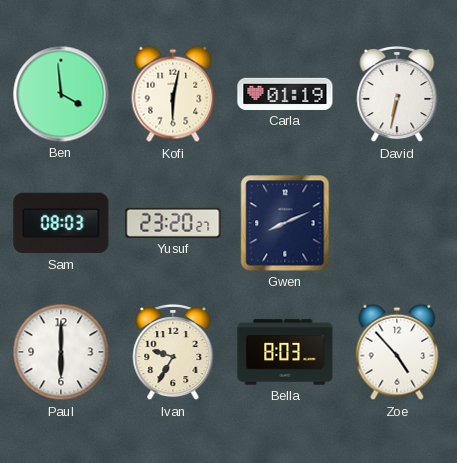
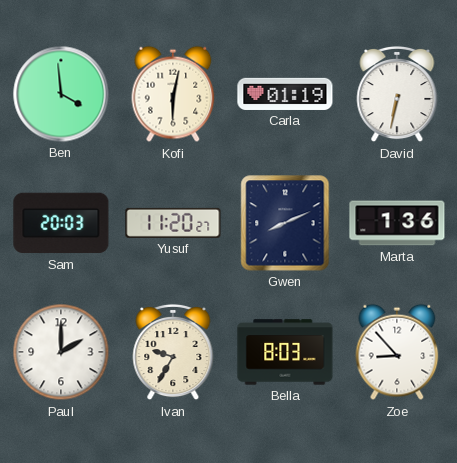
Sam: 08:03 -> 20:03 (61, 223)
Yusuf: 23:20 -> 11:20 (173, 223)
Marta: none -> 1:36 (397, 223)
Paul: 6:00 -> 2:00 (61, 352)
Zoe: 4:53 -> 8:53 (397, 352)
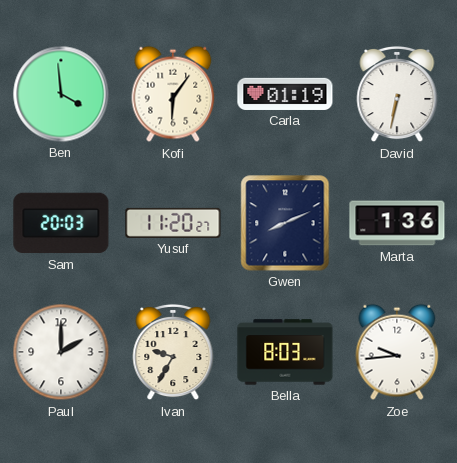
Kofi: 6:02 -> 6:06 (173, 94)
Zoe: 8:53 -> 9:44 (397, 352)
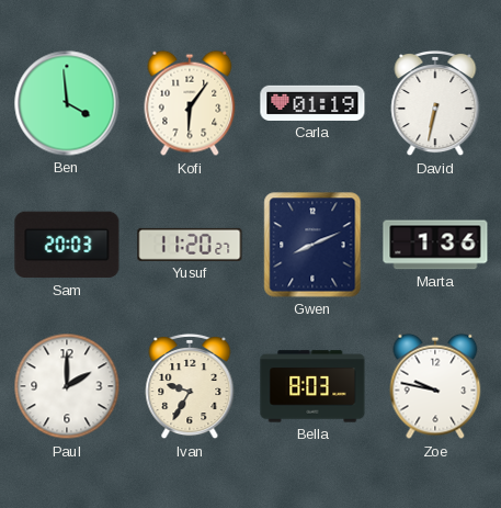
Zoe: 9:44 -> 9:47 (435, 386)
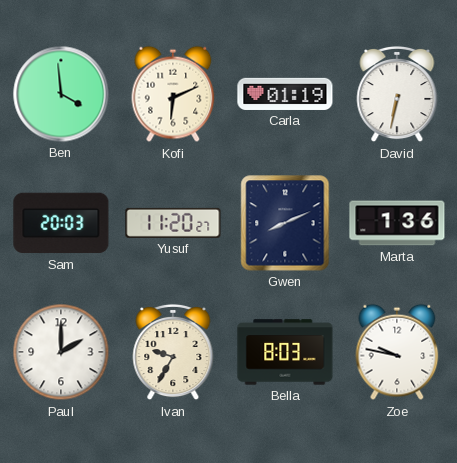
Kofi: 6:06 -> 6:11 (173, 94)
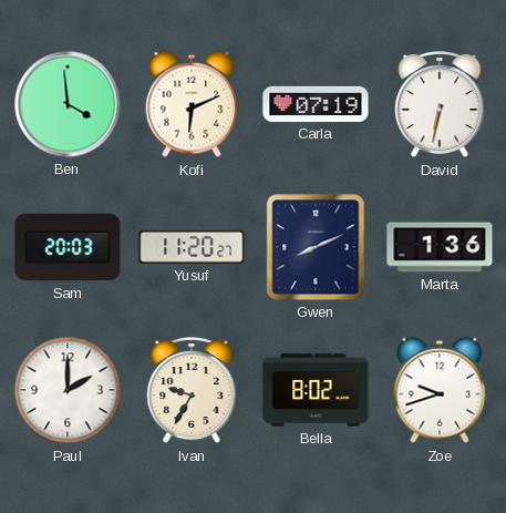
Carla: 01:19 -> 07:19 (316, 104)
Bella: 8:03 -> 8:02 (316, 390)
Zoe: 9:47 -> 9:42 (440, 390)
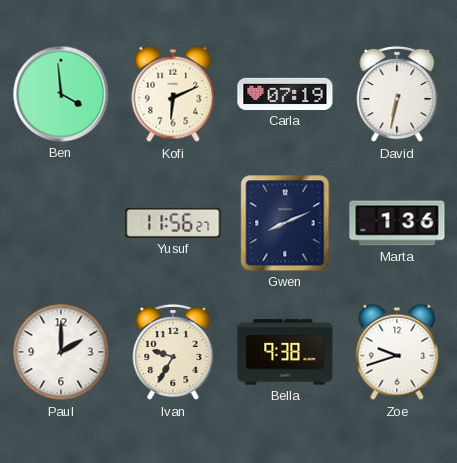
Sam: 20:03 -> none (68, 247)
Yusuf: 11:20 -> 11:56 (173, 223)
Bella: 8:02 -> 9:38 (285, 352)
